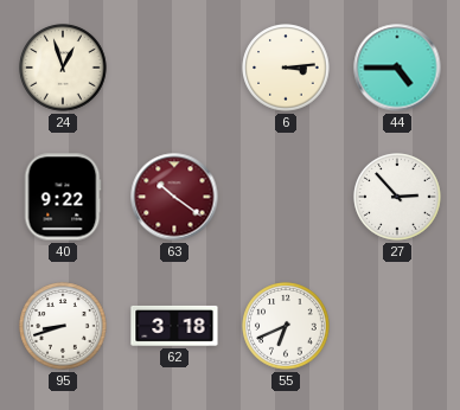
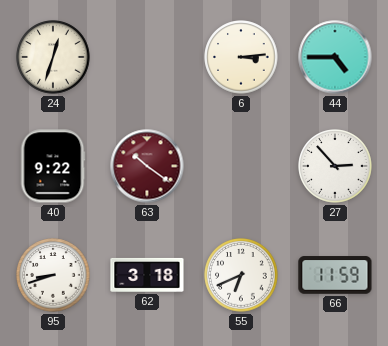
24: 12:57 -> 12:33 (53, 57)
66: none -> 11:59 (335, 275)
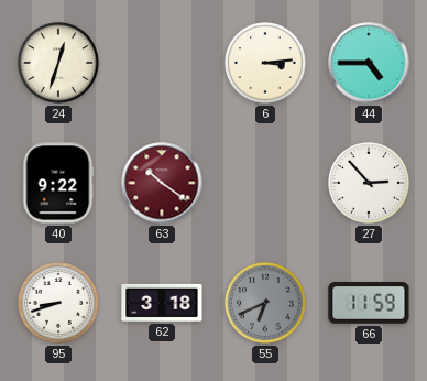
55 dial: white -> grey (265, 303)
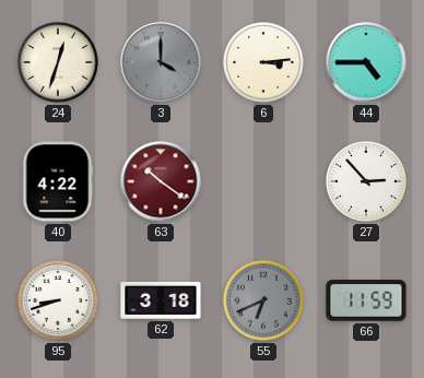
3: none -> 4:00 (161, 62)
40: 9:22 -> 4:22 (58, 181)
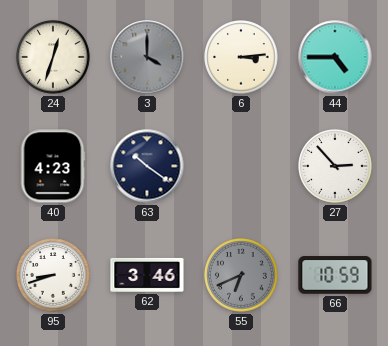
40: 4:22 -> 4:23 (53, 166)
63 dial: burgundy -> navy (147, 166)
62: 3:18 -> 3:46 (147, 275)
66: 11:59 -> 10:59 (335, 275)
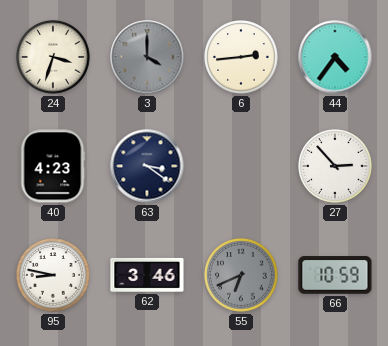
24: 12:33 -> 3:33 (53, 57)
6: 3:14 -> 2:44 (241, 57)
44: 4:45 -> 4:36 (335, 57)
63: 10:21 -> 3:21 (147, 166)
95: 8:42 -> 8:47 (53, 275)
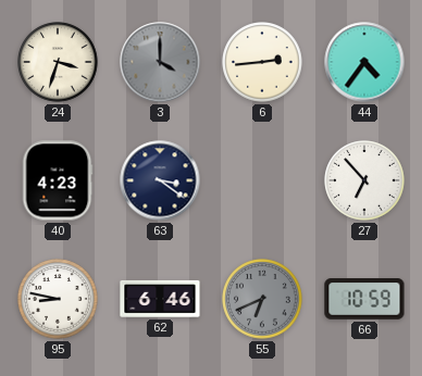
27: 2:53 -> 6:53 (364, 180)
62: 3:46 -> 6:46 (160, 299)
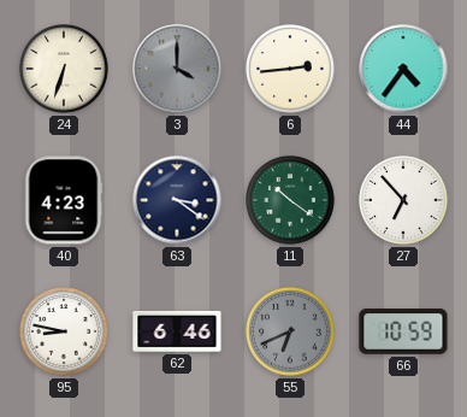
24: 3:33 -> 6:33 (64, 69)
11: none -> 10:21 (290, 200)
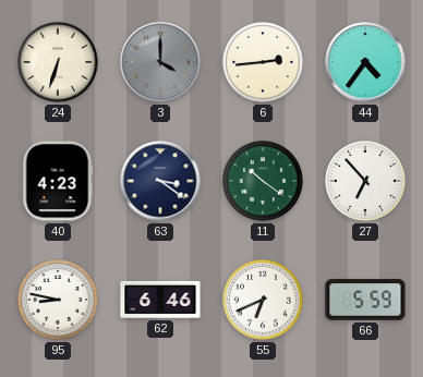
55 dial: grey -> white (263, 300)
66: 10:59 -> 5:59 (365, 300)
